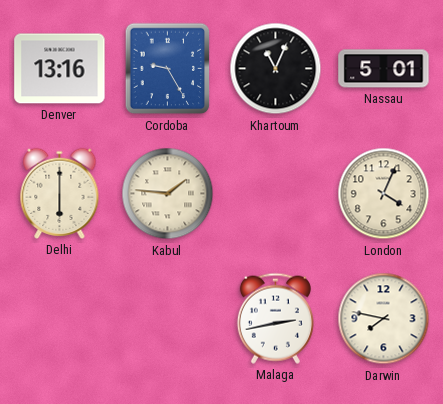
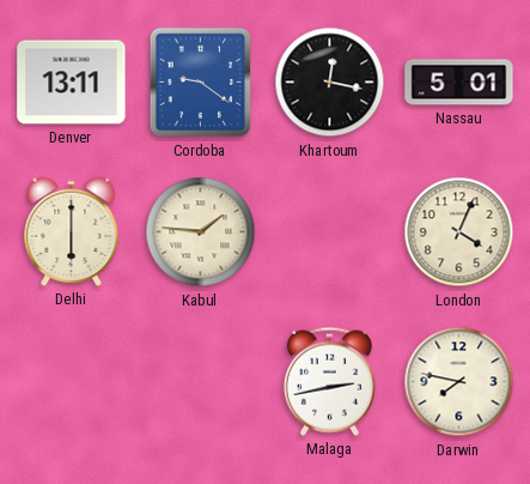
Denver: 13:16 -> 13:11 (72, 83)
Cordoba: 9:25 -> 9:21 (201, 83)
Khartoum: 11:04 -> 12:17 (330, 83)
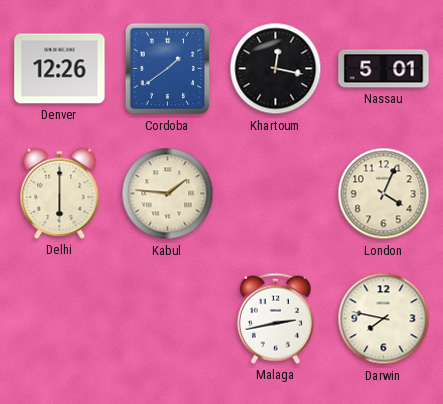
Denver: 13:11 -> 12:26 (60, 69)
Cordoba: 9:21 -> 1:39 (168, 69)
